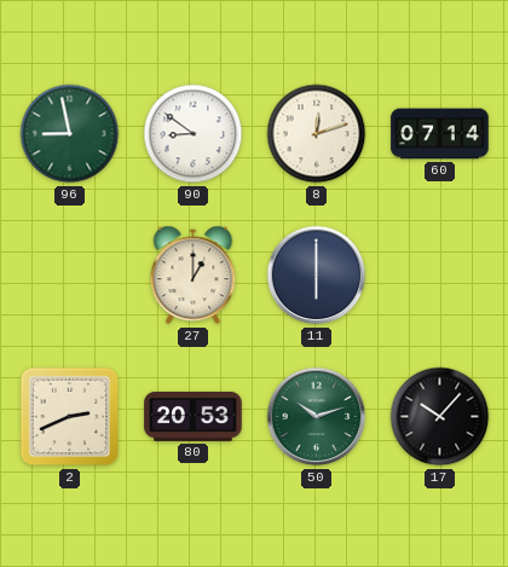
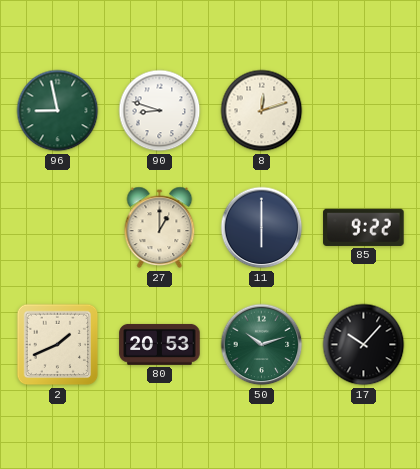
90: 8:51 -> 8:48 (160, 111)
60: 07:14 -> none (440, 134)
85: none -> 9:22 (364, 227)
2: 2:41 -> 1:41 (58, 345)
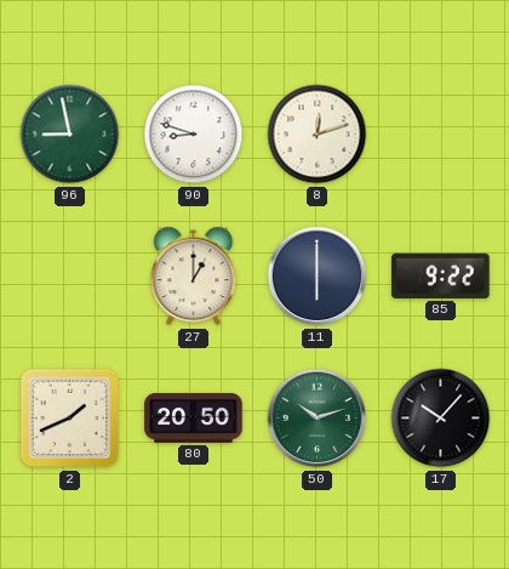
80: 20:53 -> 20:50 (194, 417)
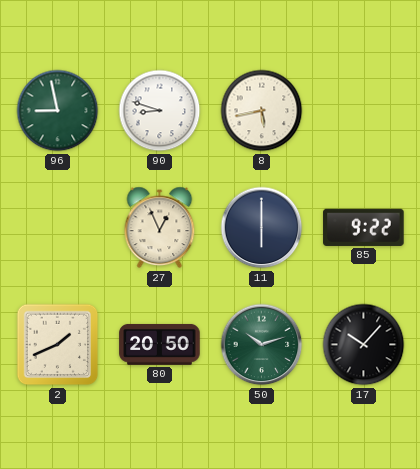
8: 12:12 -> 5:43 (262, 111)
27: 1:00 -> 12:56 (160, 228)
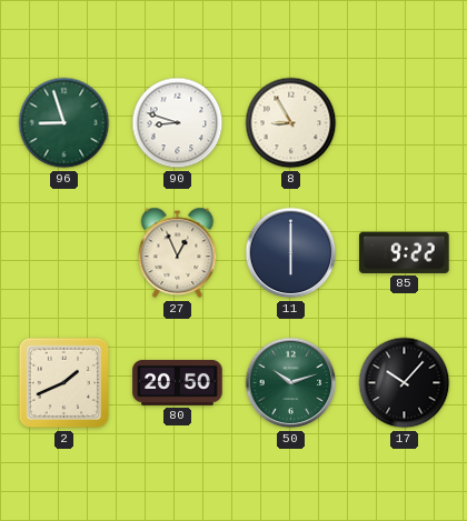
96: 8:58 -> 8:57 (64, 123)
8: 5:43 -> 8:55 (291, 123)
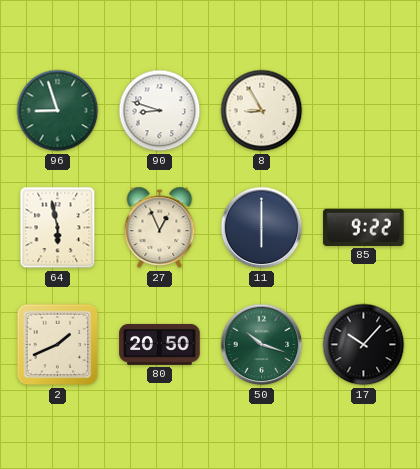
64: none -> 5:58 (58, 228)
50: 10:12 -> 10:18 (262, 345)
